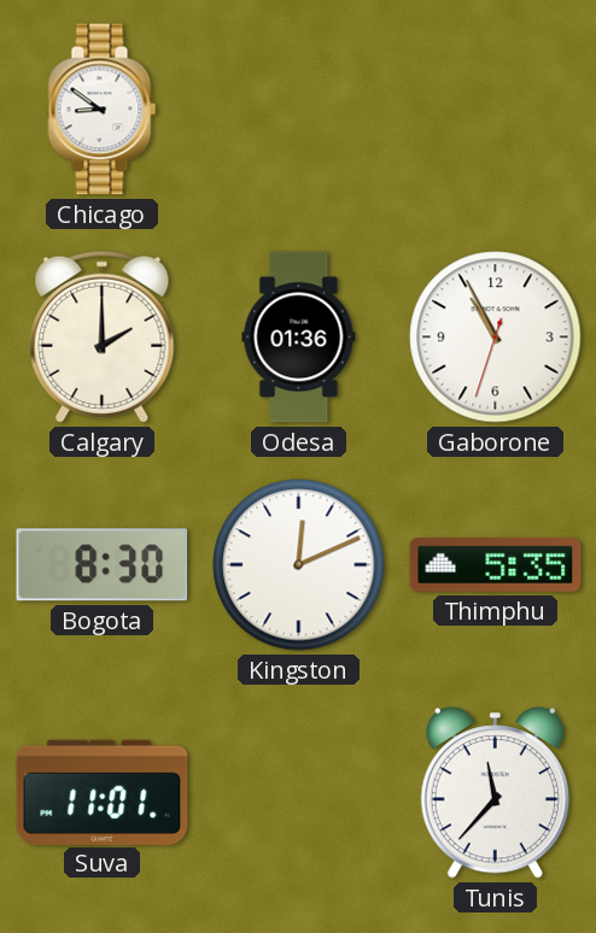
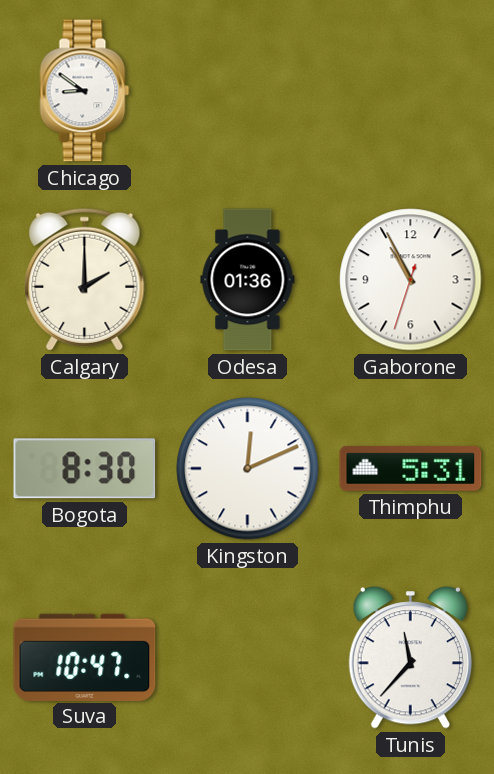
Thimphu: 5:35 -> 5:31 (411, 469)
Suva: 11:01 -> 10:47 (85, 657)
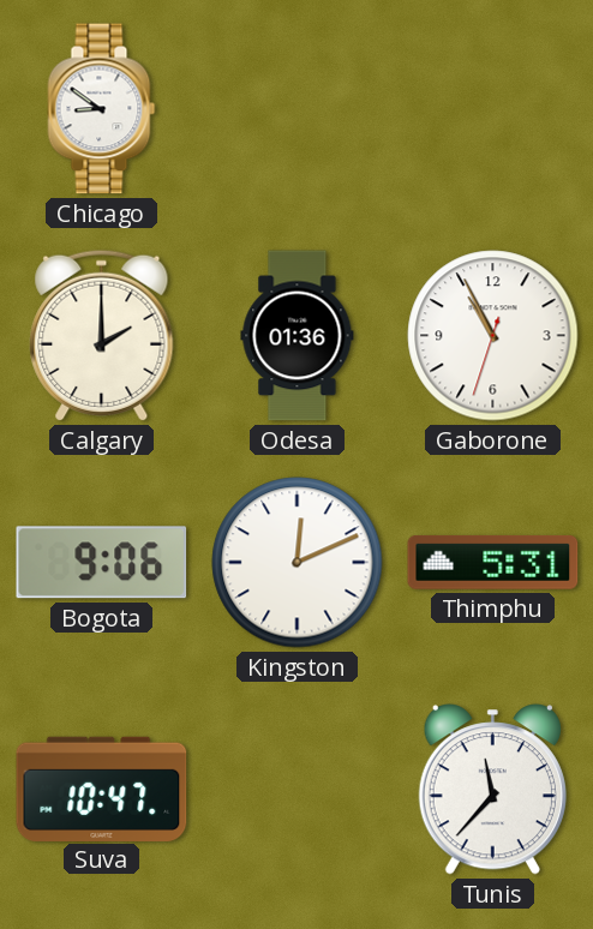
Bogota: 8:30 -> 9:06 (102, 563)
